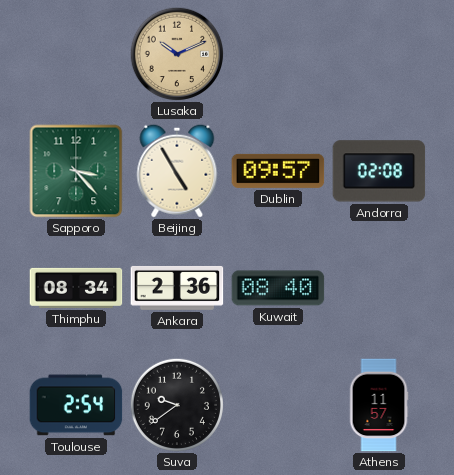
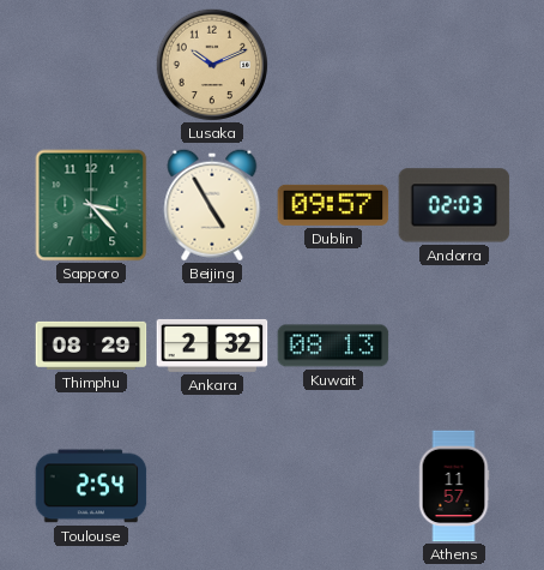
Andorra: 02:08 -> 02:03 (454, 205)
Thimphu: 08:34 -> 08:29 (91, 346)
Ankara: 2:36 -> 2:32 (212, 346)
Kuwait: 08:40 -> 08:13 (333, 346)
Suva: 9:39 -> none (176, 404)
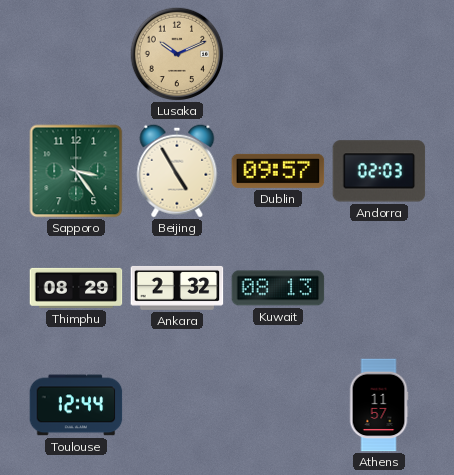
Sapporo: 3:23 -> 3:24 (76, 171)
Toulouse: 2:54 -> 12:44 (76, 405)
